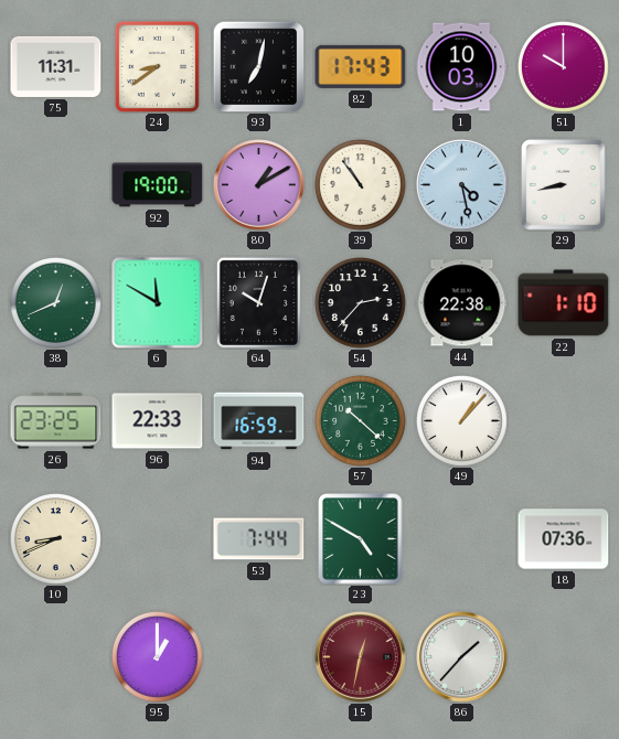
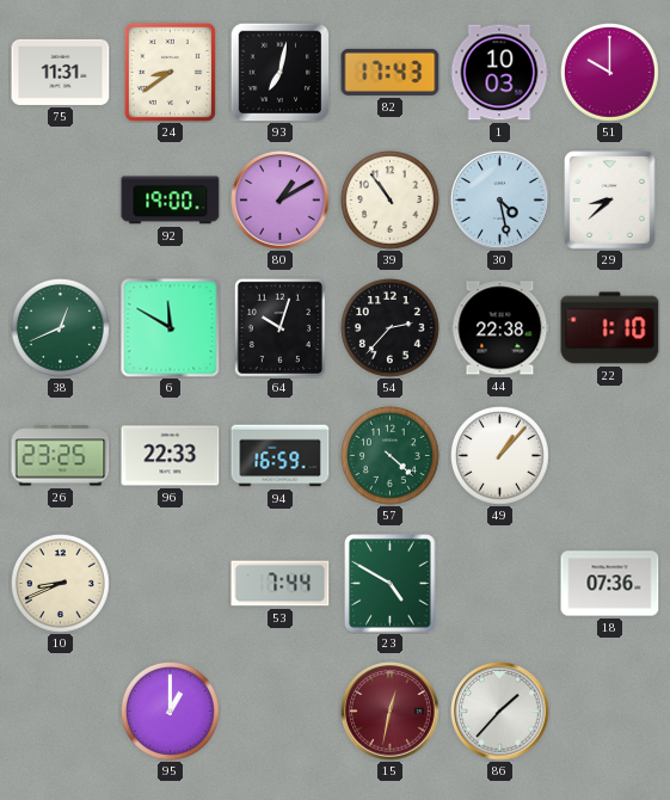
29: 8:43 -> 8:38 (610, 201)
57: 10:22 -> 4:22 (391, 456)
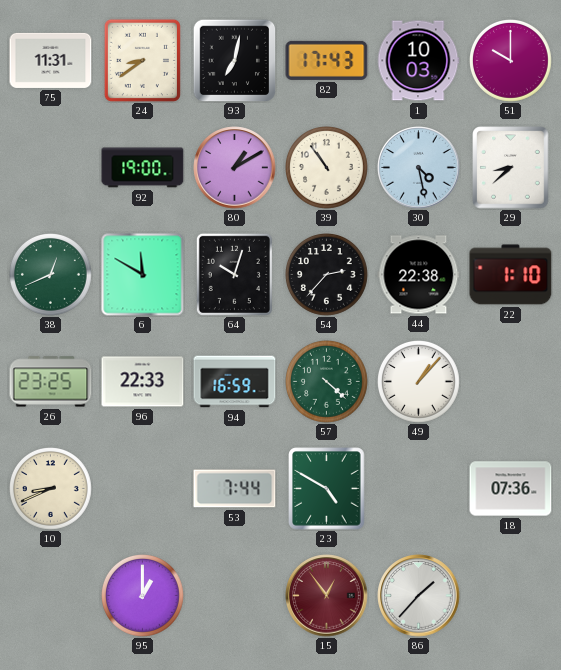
15: 12:32 -> 12:54 (327, 596)
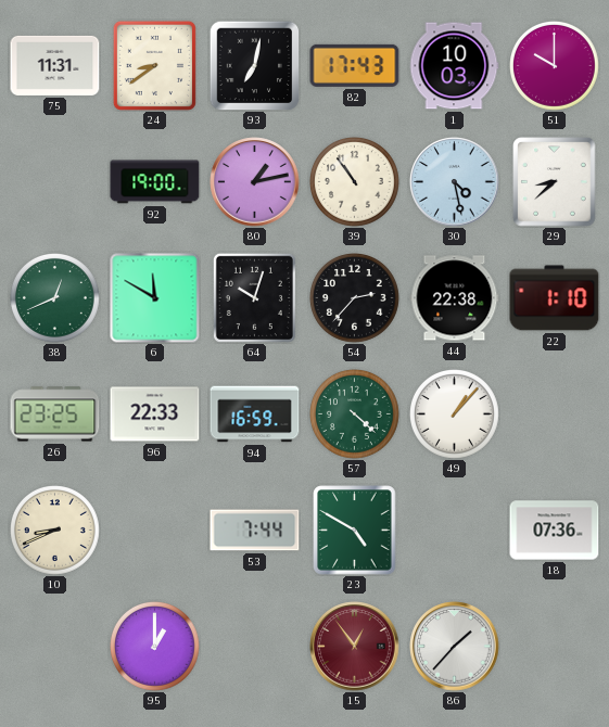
80: 1:10 -> 1:13 (255, 182)
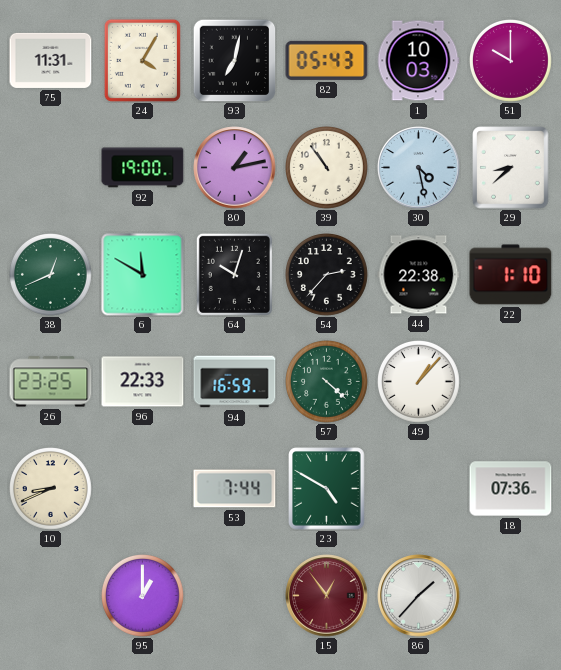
24: 8:39 -> 4:05 (142, 60)
82: 17:43 -> 05:43 (327, 60)
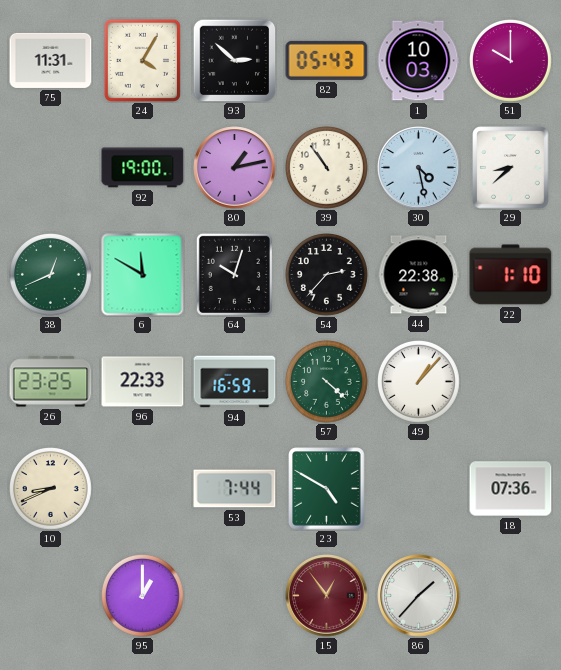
93: 7:02 -> 2:52 (234, 60)
